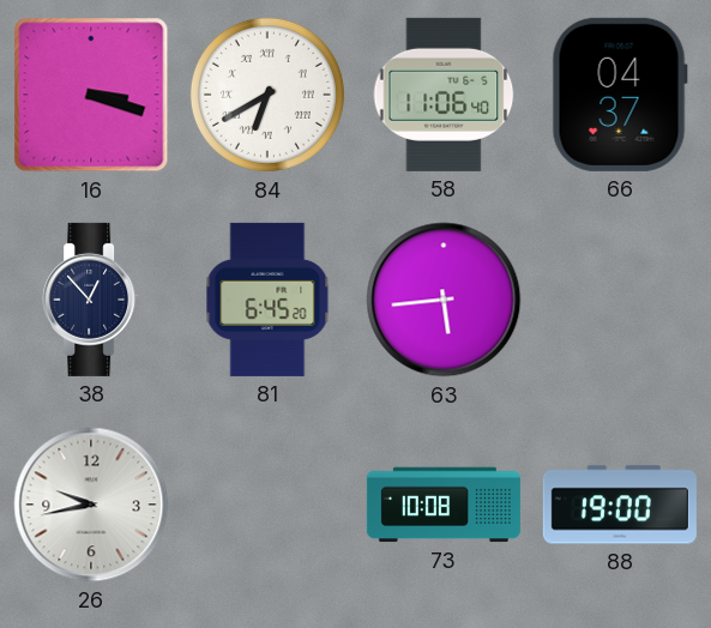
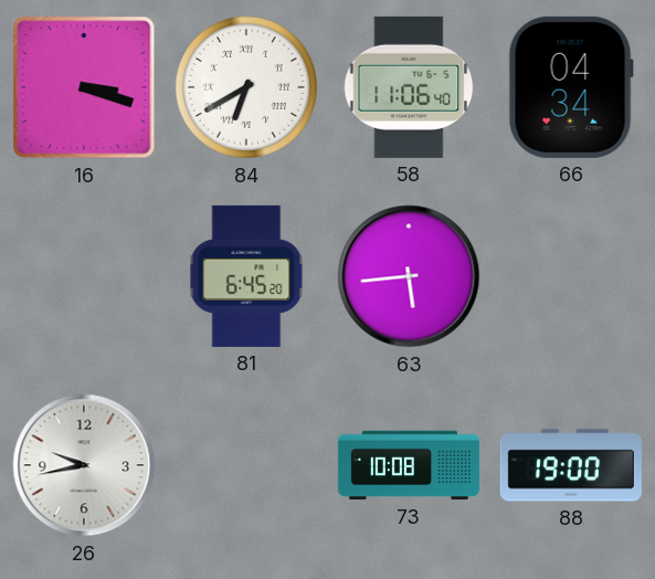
66: 04:37 -> 04:34 (571, 87)
38: 12:53 -> none (91, 300)
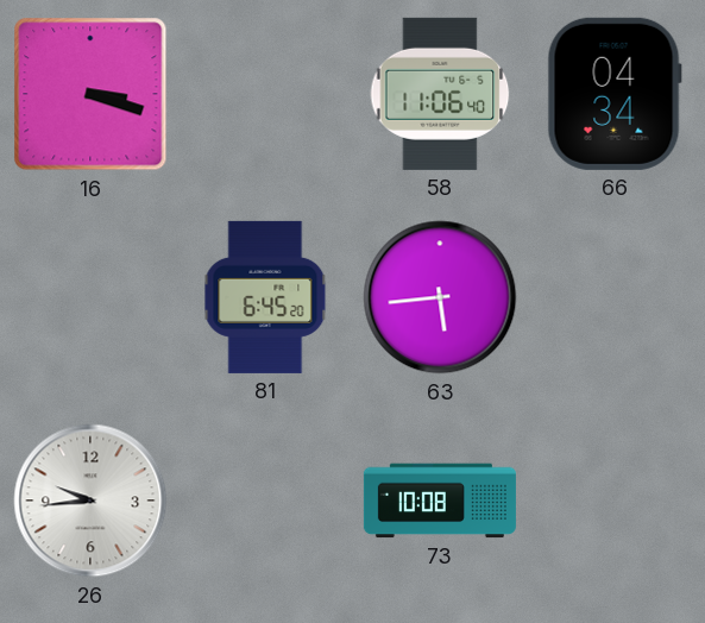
84: 6:40 -> none (246, 87)
26: 9:43 -> 9:44 (90, 501)
88: 19:00 -> none (571, 465)
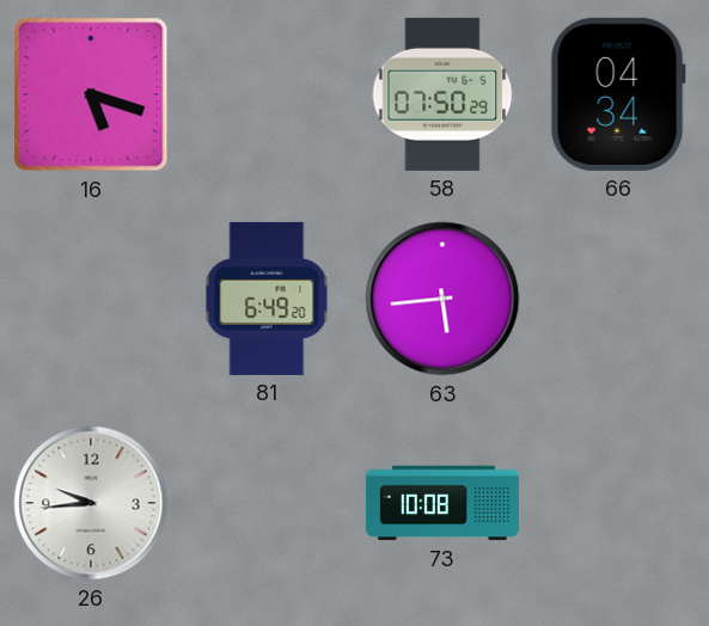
16: 3:18 -> 5:18 (91, 94)
58: 11:06 -> 07:50 (442, 94)
81: 6:45 -> 6:49 (267, 299)
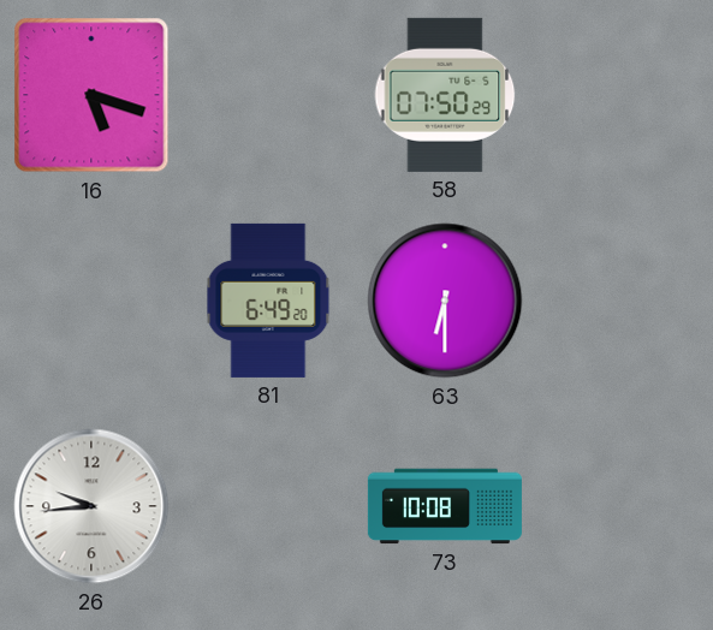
66: 04:34 -> none (618, 94)
63: 5:44 -> 6:30 (445, 301)
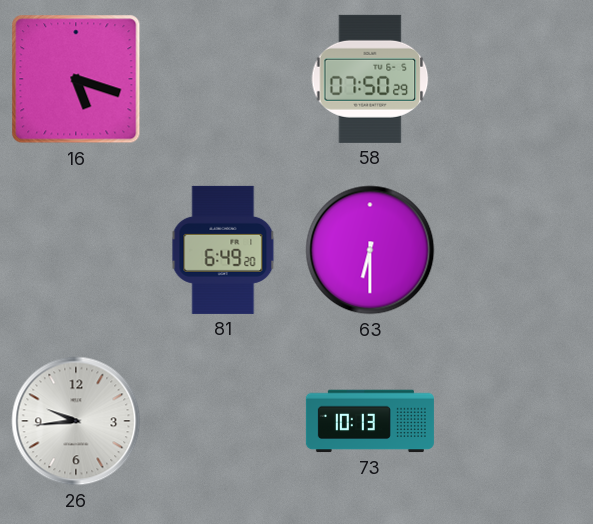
73: 10:08 -> 10:13 (370, 421)
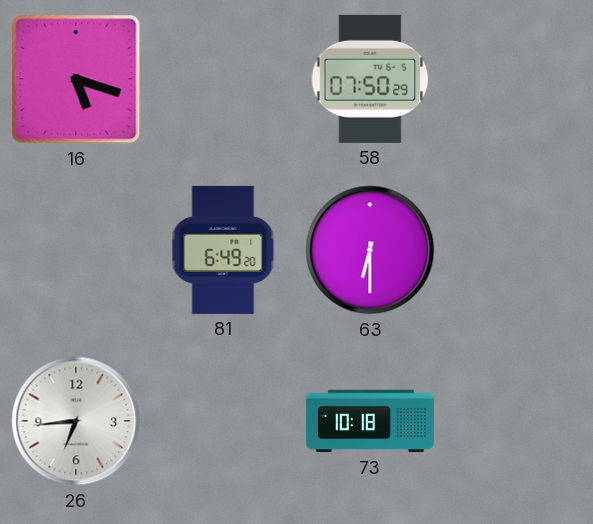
26: 9:44 -> 6:44 (76, 421)
73: 10:13 -> 10:18 (370, 421)
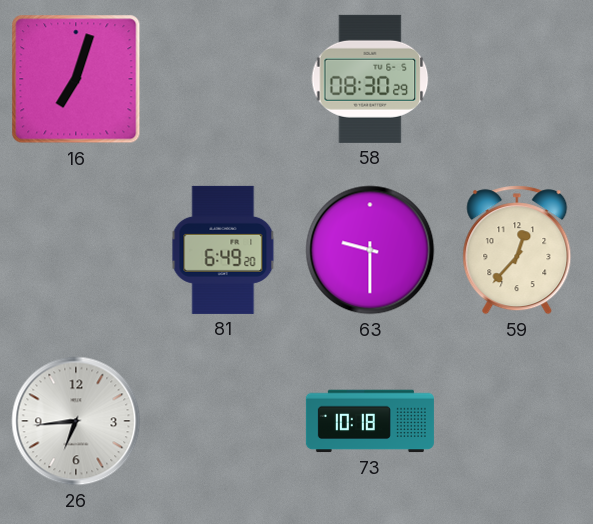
16: 5:18 -> 7:03 (76, 79)
58: 07:50 -> 08:30 (370, 79)
63: 6:30 -> 9:30 (370, 250)
59: none -> 12:37 (517, 250)
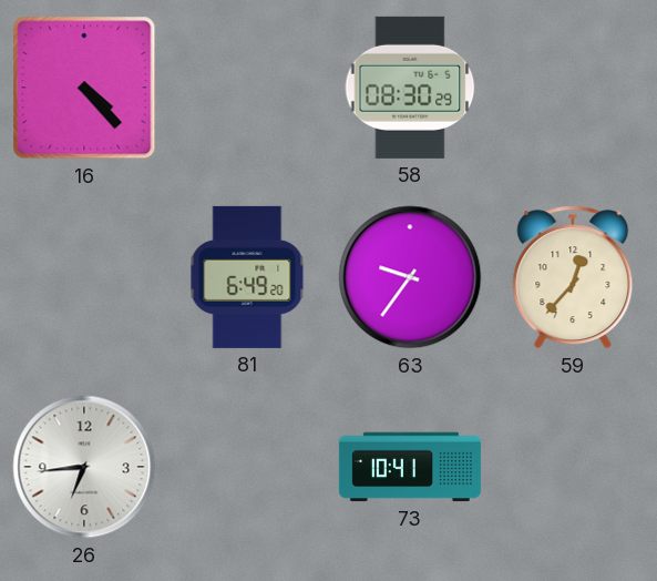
16: 7:03 -> 4:23 (84, 88)
63: 9:30 -> 9:36 (410, 277)
73: 10:18 -> 10:41 (410, 467)
